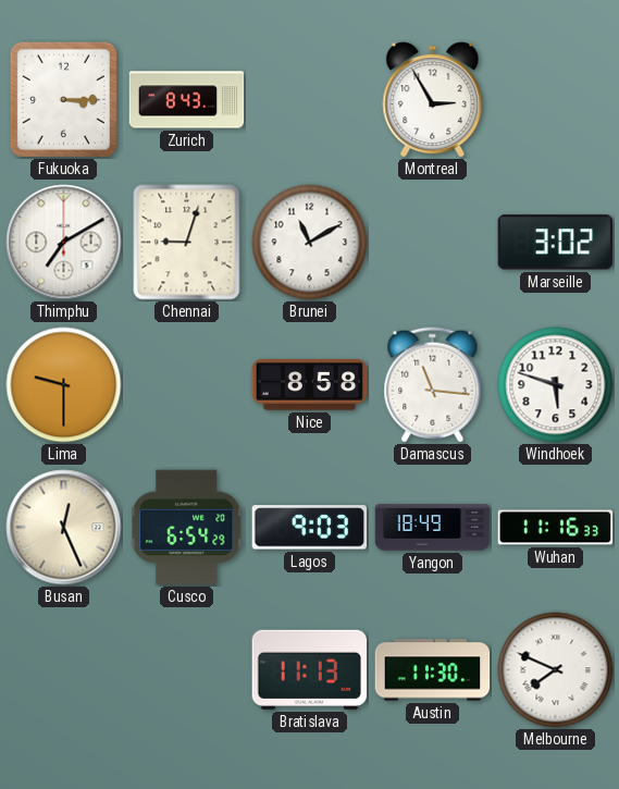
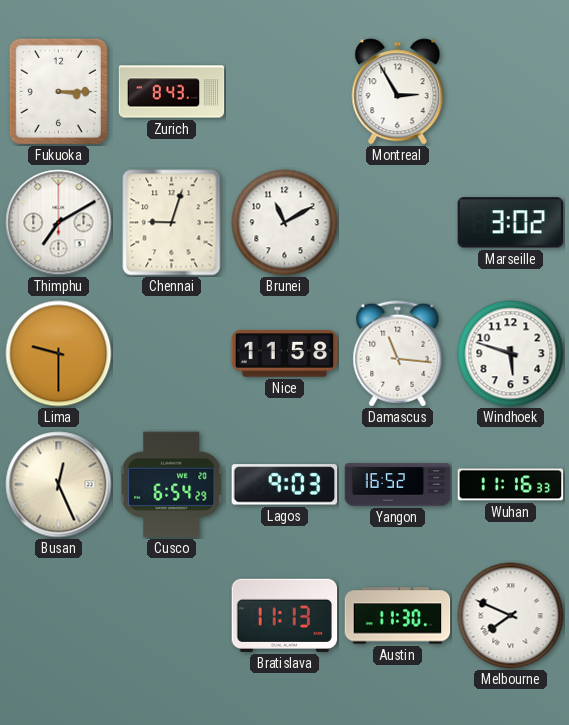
Nice: 8:58 -> 11:58 (285, 354)
Yangon: 18:49 -> 16:52 (398, 485)
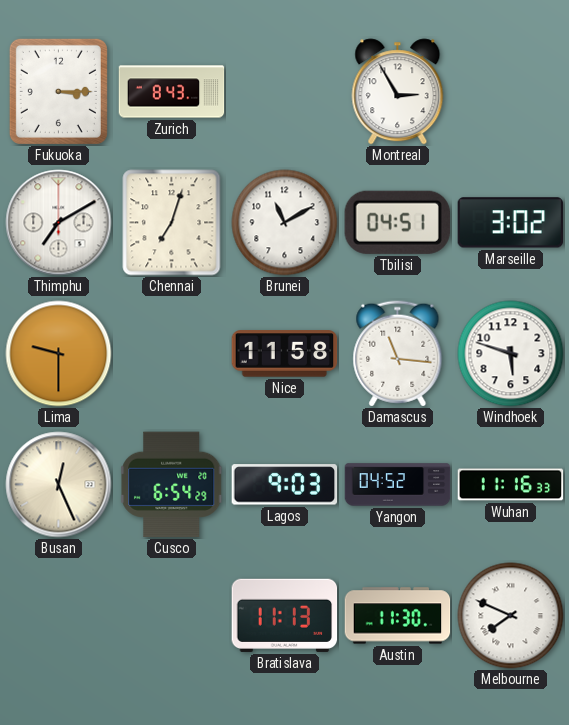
Chennai: 9:03 -> 7:03 (172, 223)
Tbilisi: none -> 04:51 (397, 222)
Yangon: 16:52 -> 04:52 (398, 485)
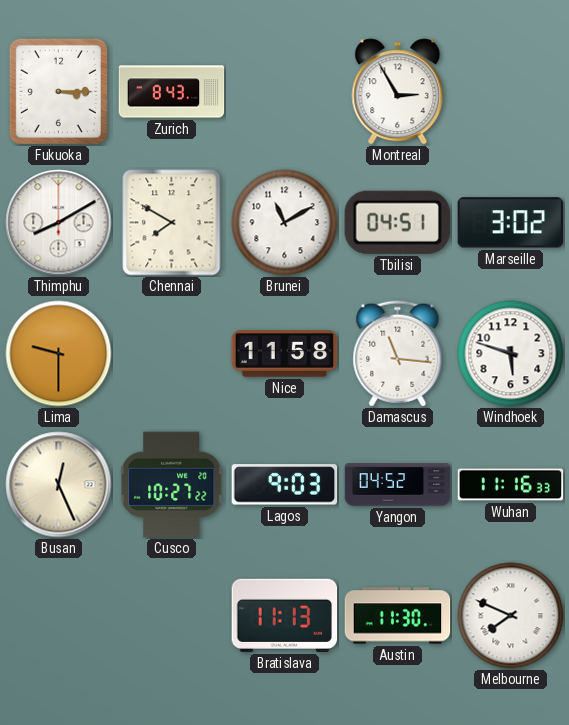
Thimphu: 7:10 -> 8:10 (59, 223)
Chennai: 7:03 -> 7:50 (172, 223)
Cusco: 6:54 -> 10:27 (172, 485)
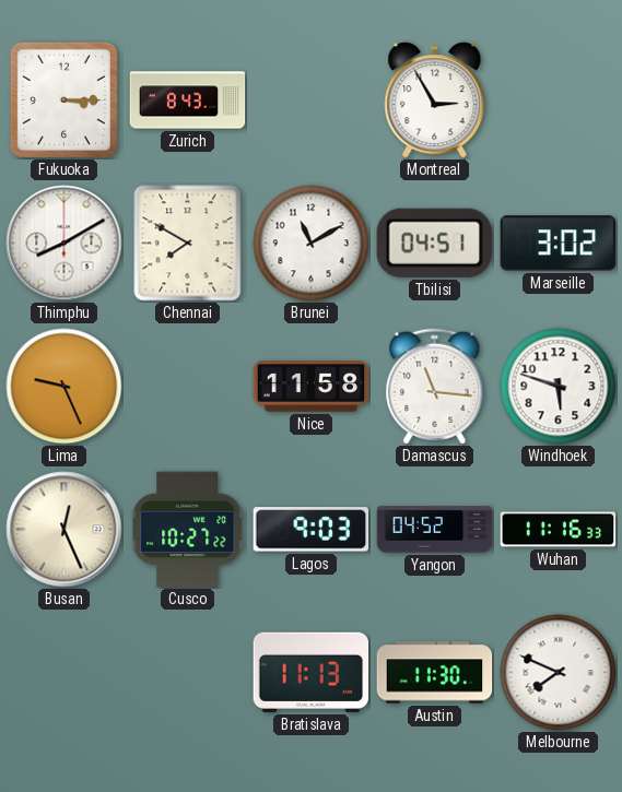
Lima: 9:30 -> 9:26 (64, 387)
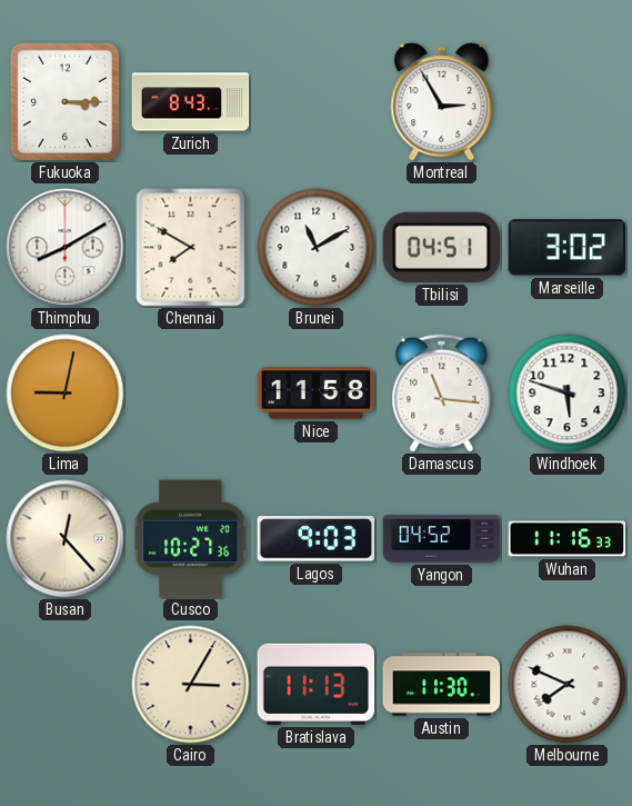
Lima: 9:26 -> 9:02 (66, 394)
Busan: 12:26 -> 12:23 (66, 539)
Cusco: 10:27:22 -> 10:27:36 (191, 539)
Cairo: none -> 3:05 (191, 685)
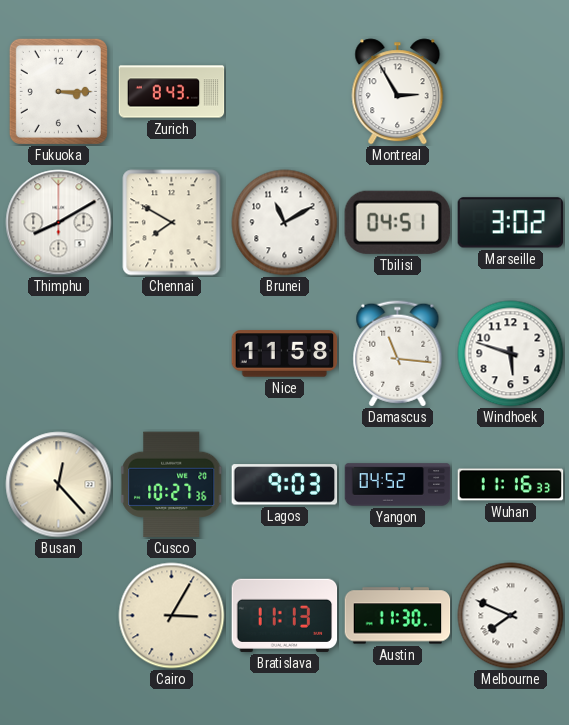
Lima: 9:02 -> none (66, 394)
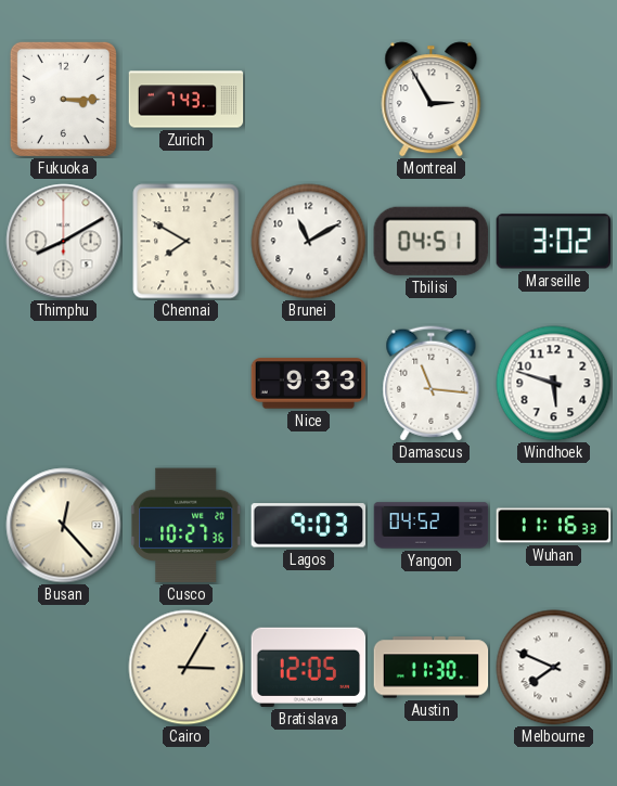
Zurich: 8:43 -> 7:43 (187, 100)
Nice: 11:58 -> 9:33 (309, 384)
Bratislava: 11:13 -> 12:05 (309, 667)
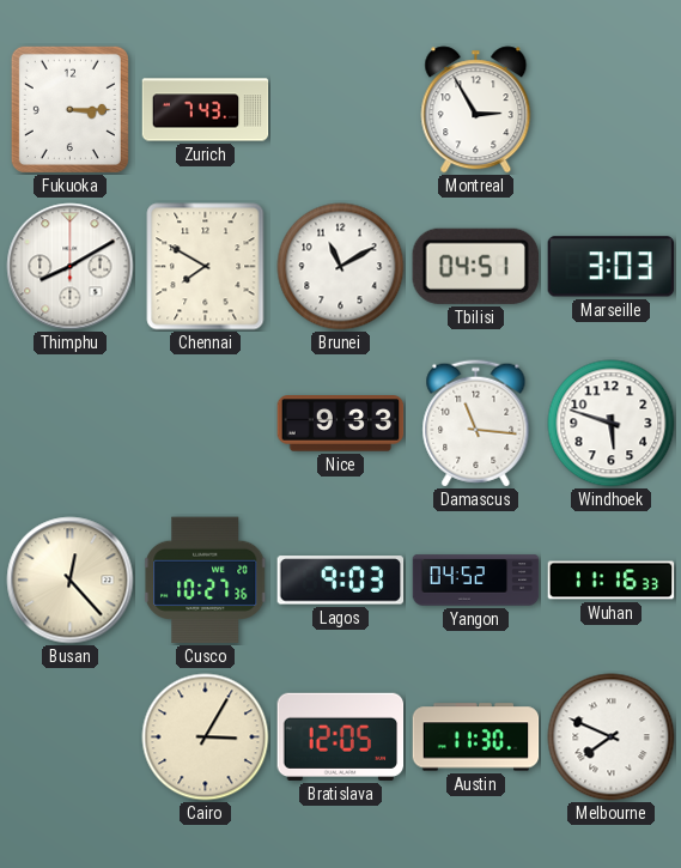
Marseille: 3:02 -> 3:03 (612, 267)
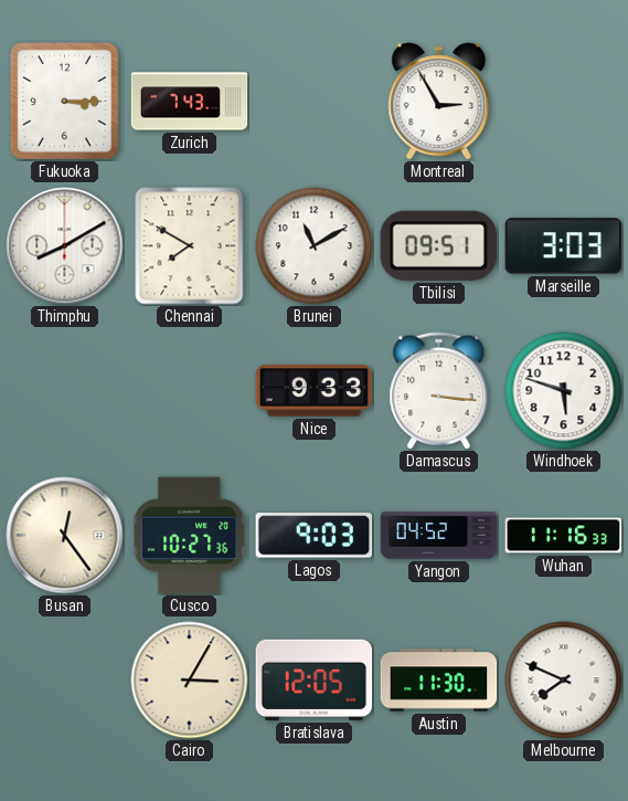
Tbilisi: 04:51 -> 09:51 (438, 245)
Damascus: 11:16 -> 3:16 (439, 391)
Busan: 12:23 -> 12:24 (65, 536)
